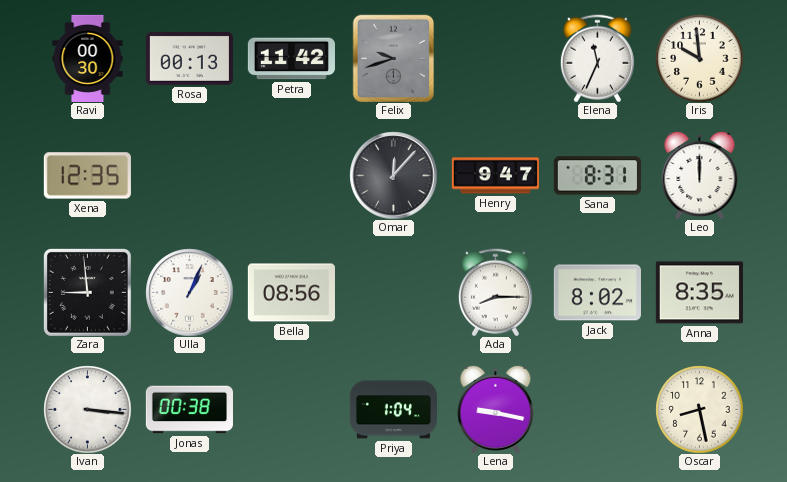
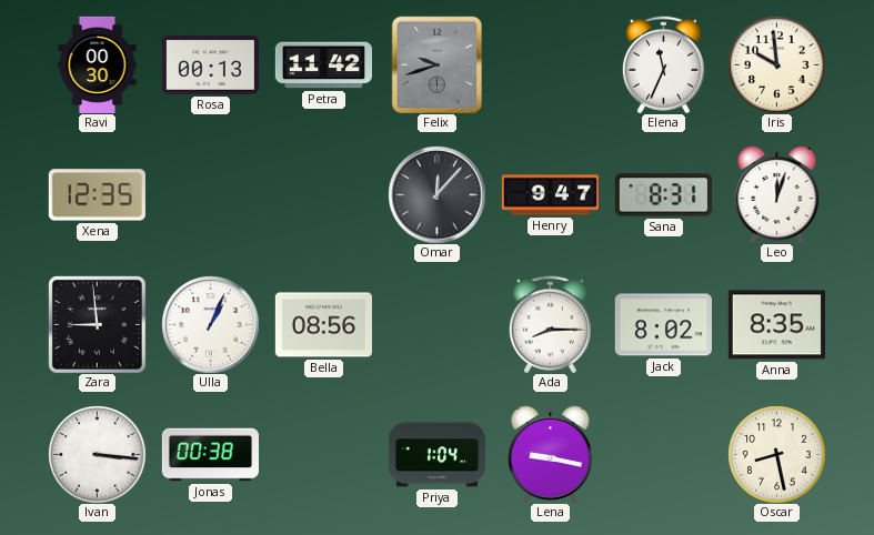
Leo: 12:00 -> 12:03 (777, 194)
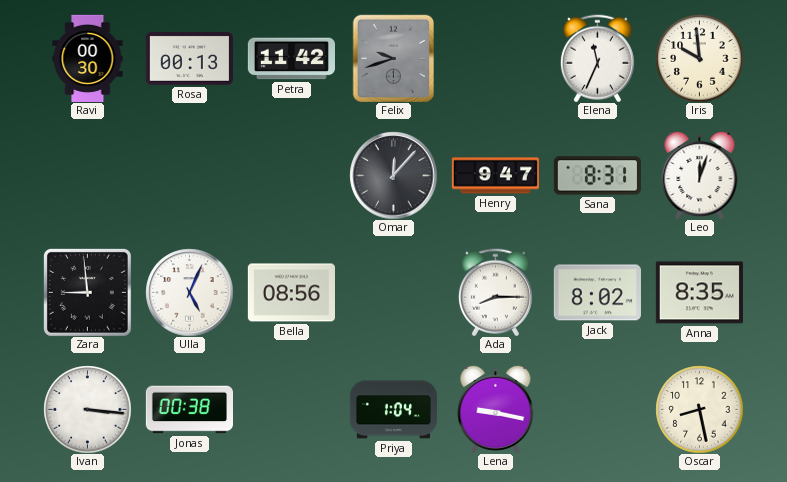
Xena: 12:35 -> none (97, 195)
Ulla: 1:04 -> 5:04 (189, 292)
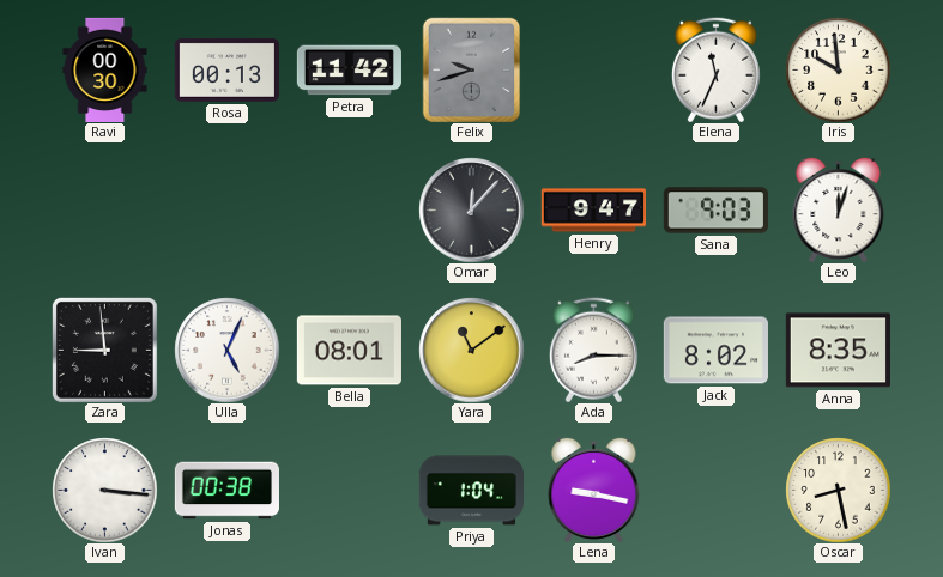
Sana: 8:31 -> 9:03 (715, 211)
Bella: 08:56 -> 08:01 (349, 351)
Yara: none -> 11:09 (471, 350)
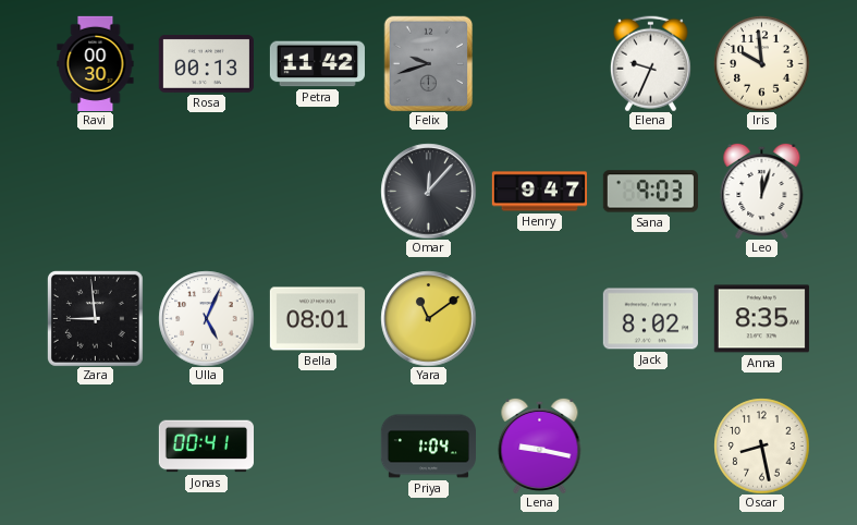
Elena: 11:34 -> 9:34 (650, 63)
Ada: 8:15 -> none (593, 350)
Ivan: 3:16 -> none (104, 490)
Jonas: 00:38 -> 00:41 (206, 447)
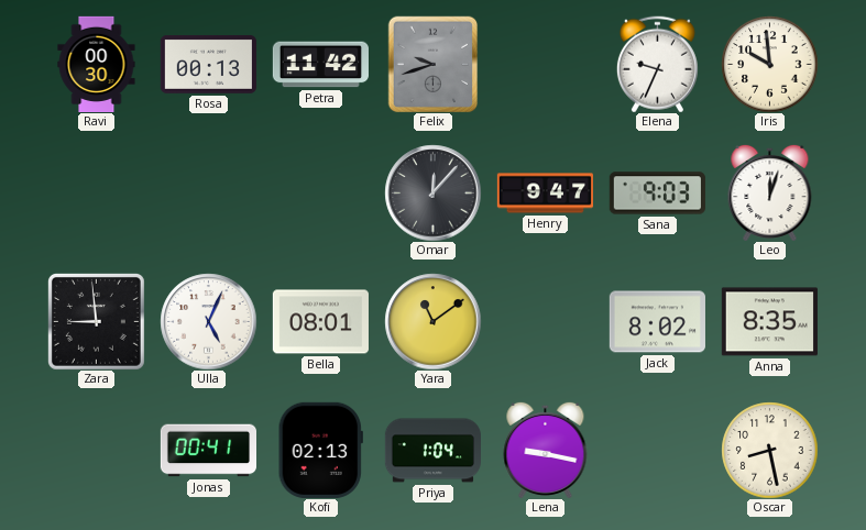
Kofi: none -> 02:13 (320, 450)
